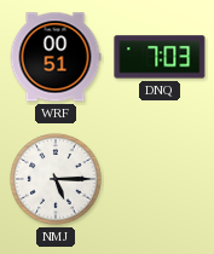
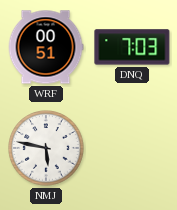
NMJ: 5:15 -> 5:47 (46, 148)
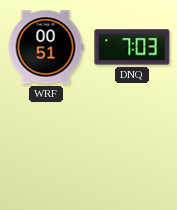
NMJ: 5:47 -> none (46, 148)
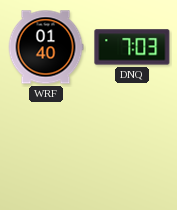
WRF: 00:51 -> 01:40 (46, 47)
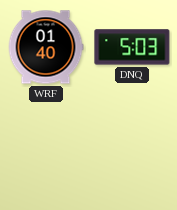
DNQ: 7:03 -> 5:03 (132, 47)
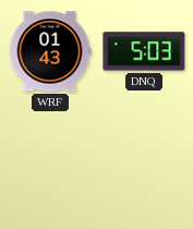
WRF: 01:40 -> 01:43 (50, 51)
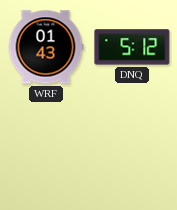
DNQ: 5:03 -> 5:12 (132, 47)
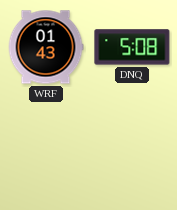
DNQ: 5:12 -> 5:08 (132, 47)
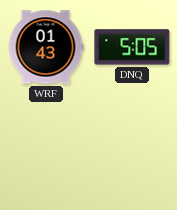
DNQ: 5:08 -> 5:05 (132, 47)
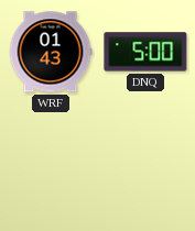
DNQ: 5:05 -> 5:00 (145, 52)
